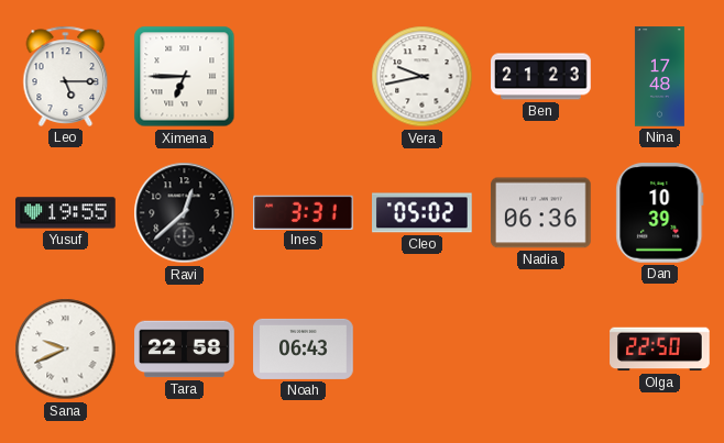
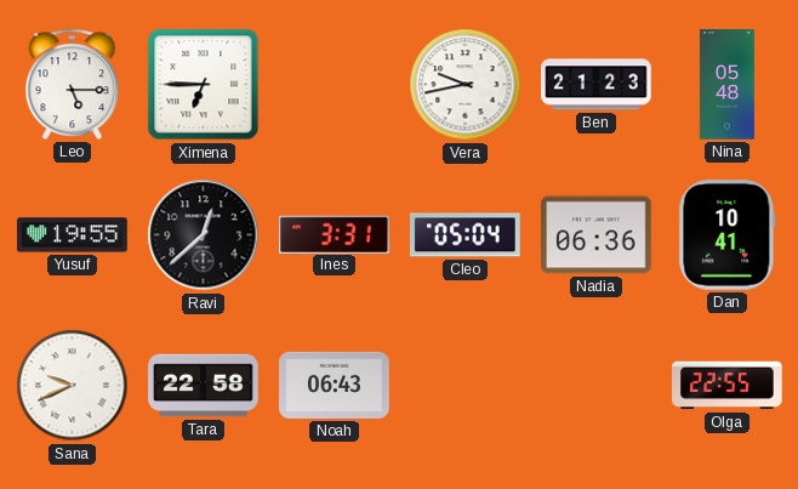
Nina: 17:48 -> 05:48 (726, 85)
Cleo: 05:02 -> 05:04 (466, 235)
Dan: 10:39 -> 10:41 (728, 235)
Olga: 22:50 -> 22:55 (728, 386)
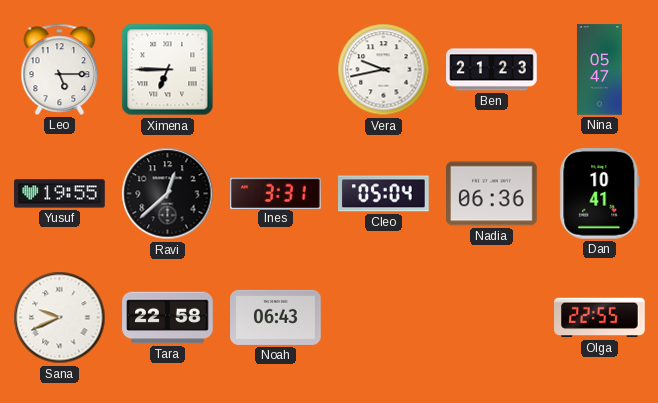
Nina: 05:48 -> 05:47 (599, 70)
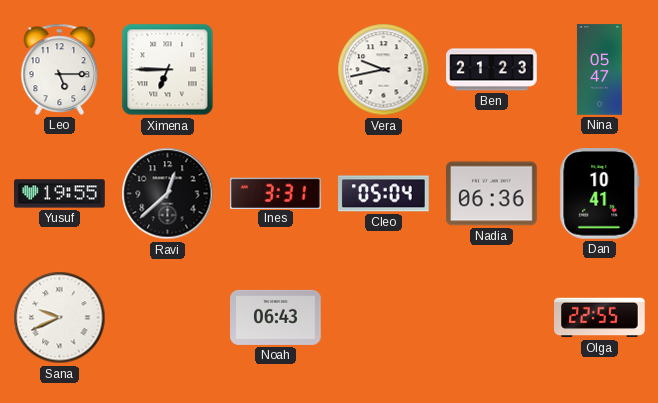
Tara: 22:58 -> none (168, 318)
